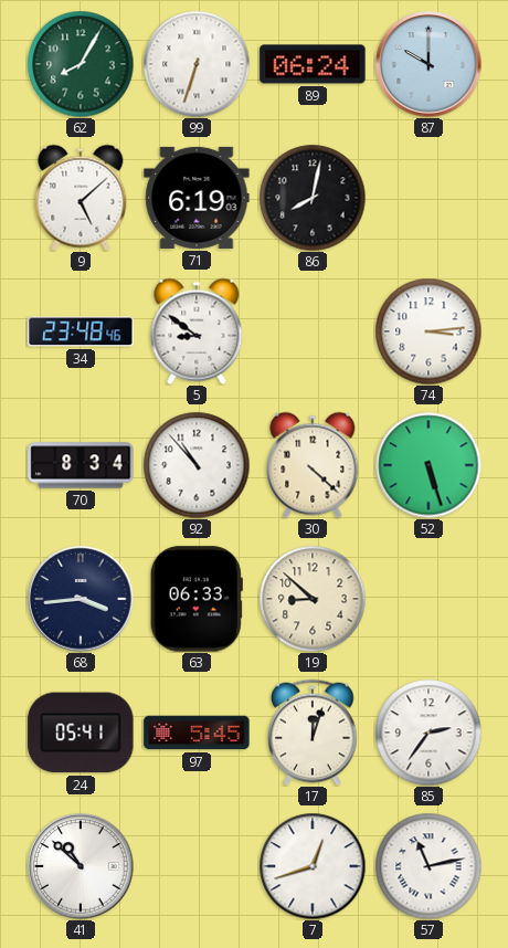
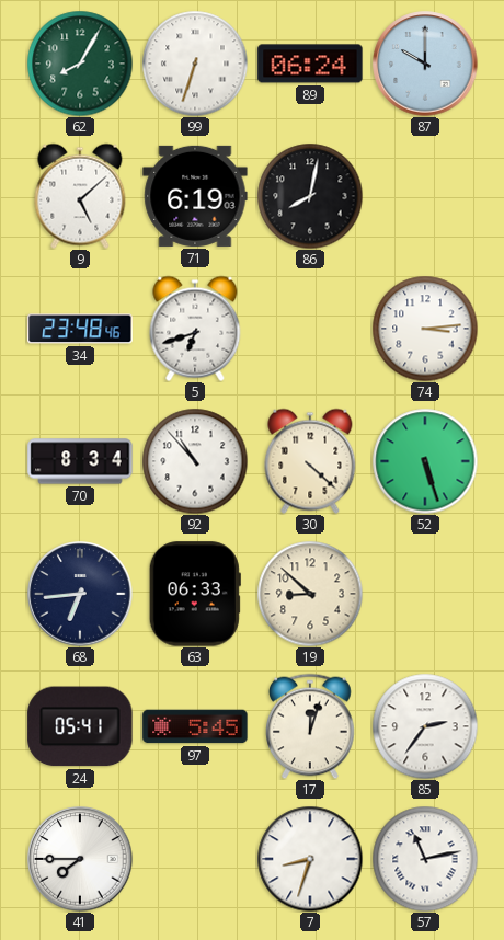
5: 8:51 -> 6:42 (195, 329)
68: 3:44 -> 6:44 (80, 594)
41: 10:52 -> 7:45 (80, 859)
7: 12:42 -> 8:33 (310, 859)
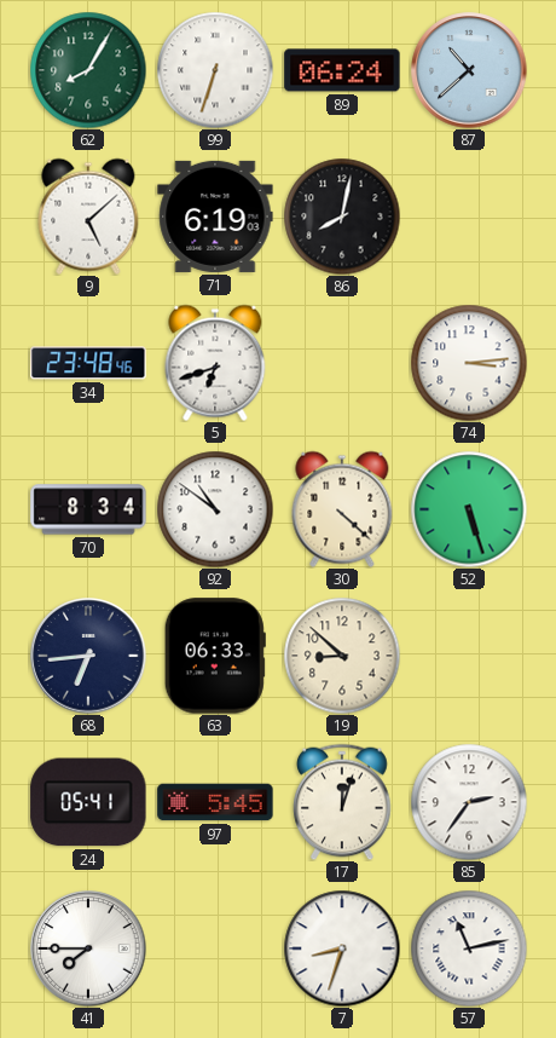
87: 10:00 -> 10:38 (469, 70)
92: 10:53 -> 10:51 (215, 509)
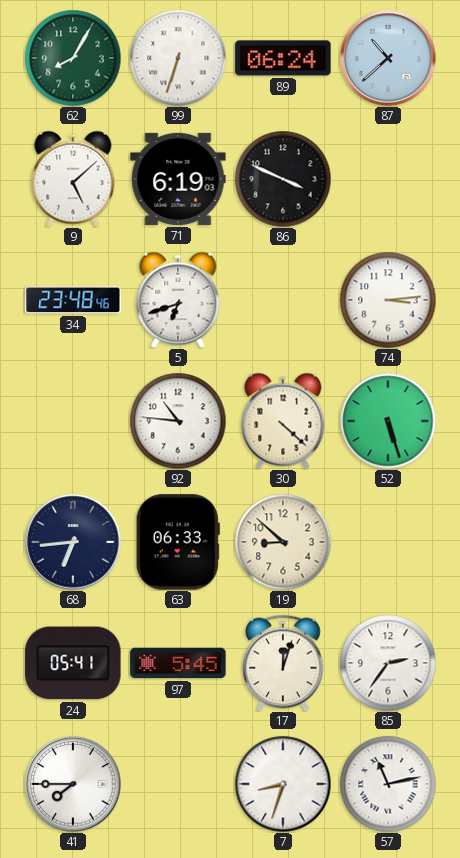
86: 8:02 -> 3:49 (283, 179)
70: 8:34 -> none (88, 509)
92: 10:51 -> 10:46 (178, 421)
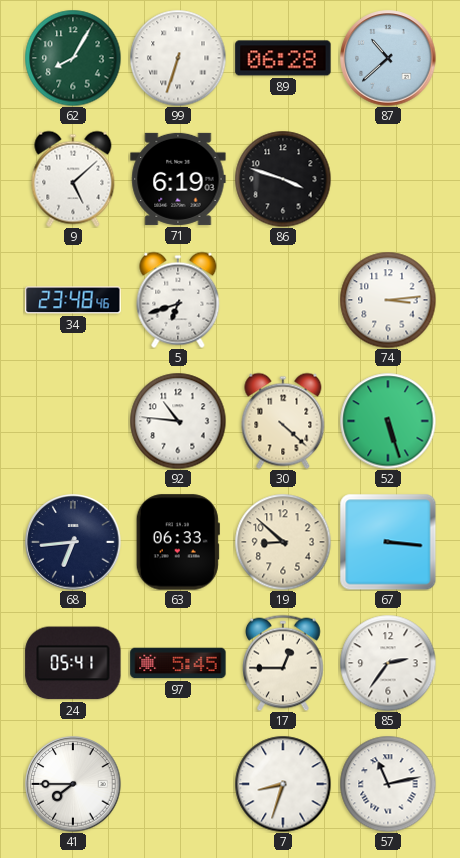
89: 06:24 -> 06:28 (283, 58)
86: 3:49 -> 3:48 (283, 179)
67: none -> 3:16 (388, 542)
17: 12:03 -> 12:45 (283, 663)
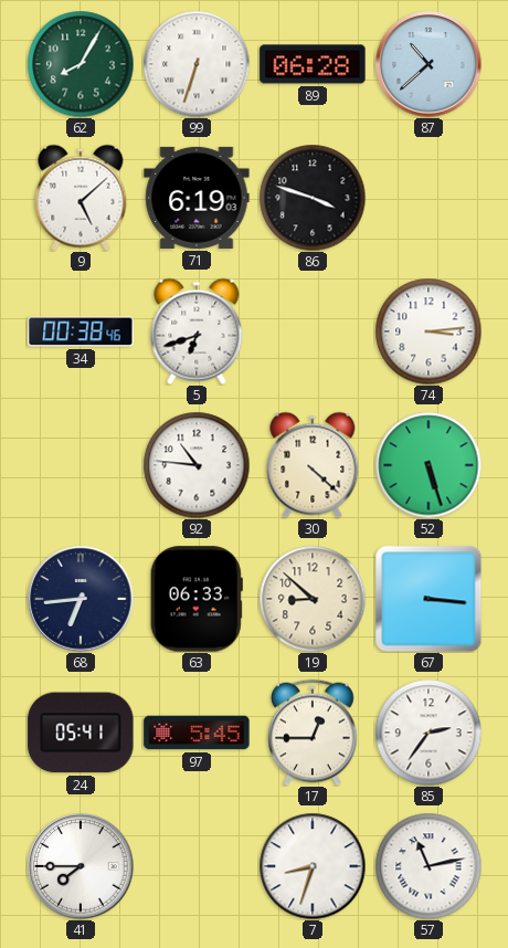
34: 23:48 -> 00:38 (81, 331)
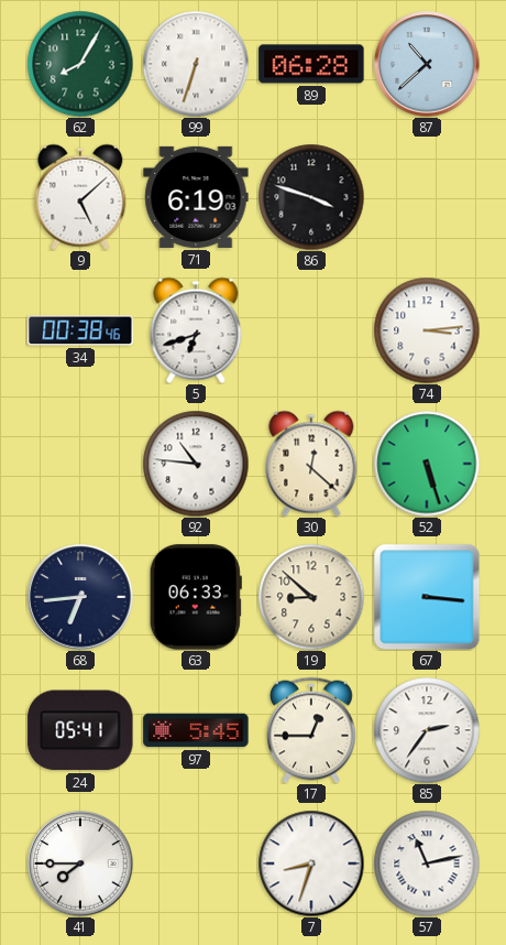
30: 4:22 -> 12:22 (311, 464)
